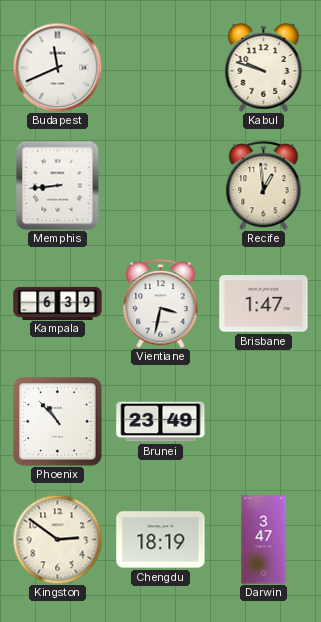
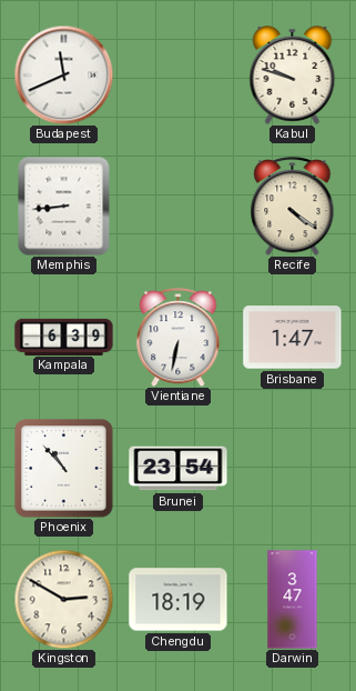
Recife: 12:59 -> 4:21 (293, 207)
Vientiane: 3:32 -> 6:32 (179, 338)
Brunei: 23:49 -> 23:54 (179, 469)
Kingston: 2:51 -> 2:50 (63, 599)
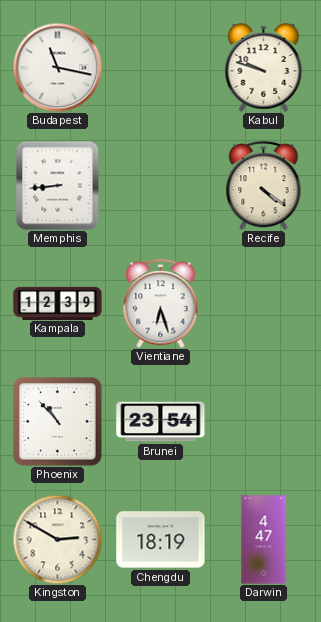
Budapest: 11:41 -> 11:17 (57, 67)
Kampala: 6:39 -> 12:39 (58, 303)
Vientiane: 6:32 -> 6:27 (161, 304)
Brisbane: 1:47 -> none (293, 338)
Darwin: 3:47 -> 4:47 (264, 540)
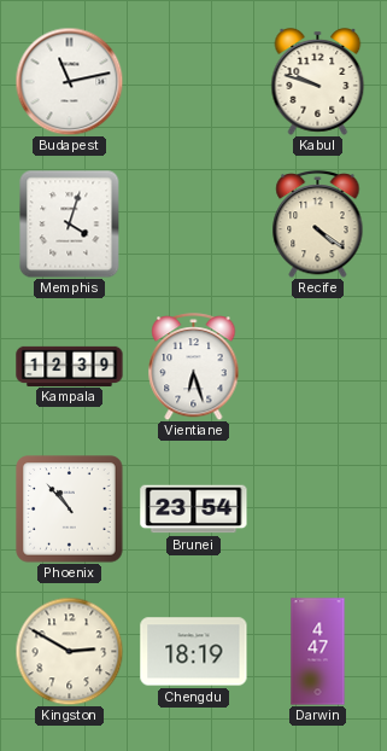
Budapest: 11:17 -> 11:13 (69, 81)
Memphis: 8:44 -> 4:03 (70, 223)
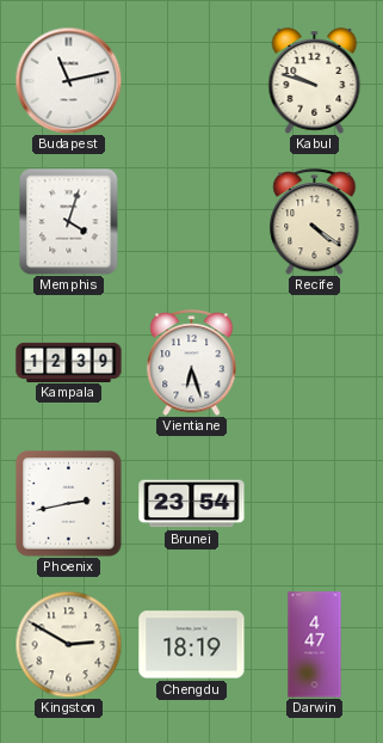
Phoenix: 10:53 -> 2:43 (69, 504)
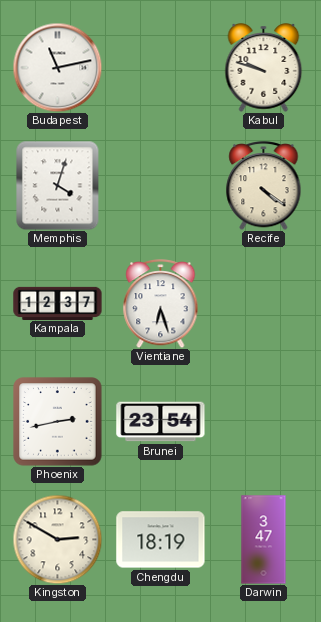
Kampala: 12:39 -> 12:37 (58, 303)
Darwin: 4:47 -> 3:47 (264, 540)
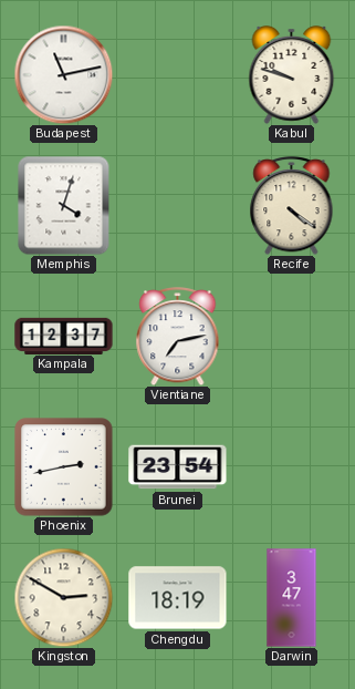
Vientiane: 6:27 -> 7:13 (178, 337)
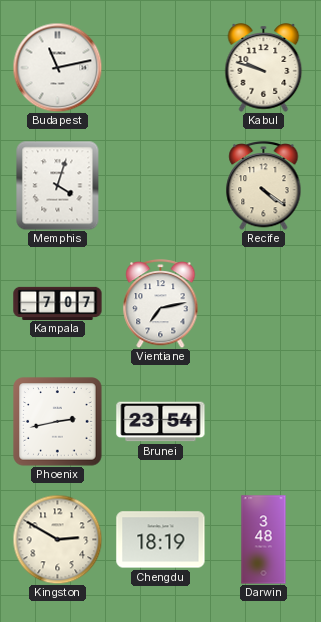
Kampala: 12:37 -> 7:07 (58, 303)
Darwin: 3:47 -> 3:48 (264, 540)
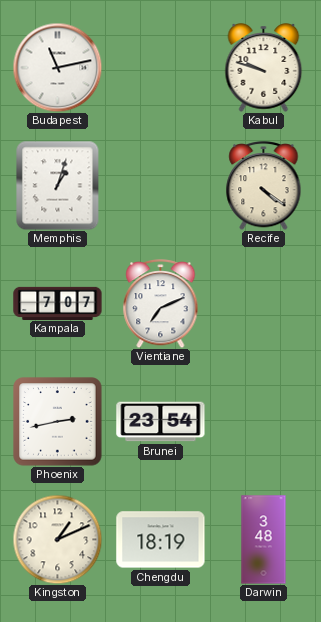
Memphis: 4:03 -> 1:03 (58, 185)
Vientiane: 7:13 -> 7:11 (161, 304)
Kingston: 2:50 -> 1:11 (57, 539)
